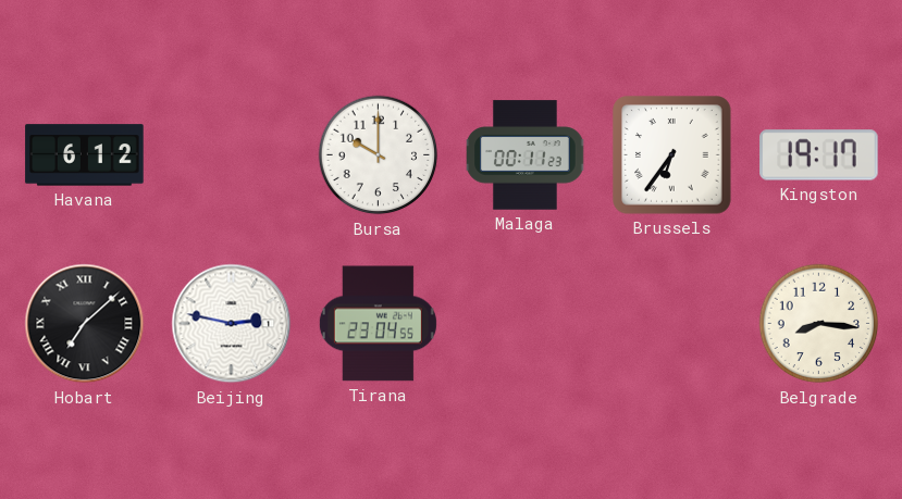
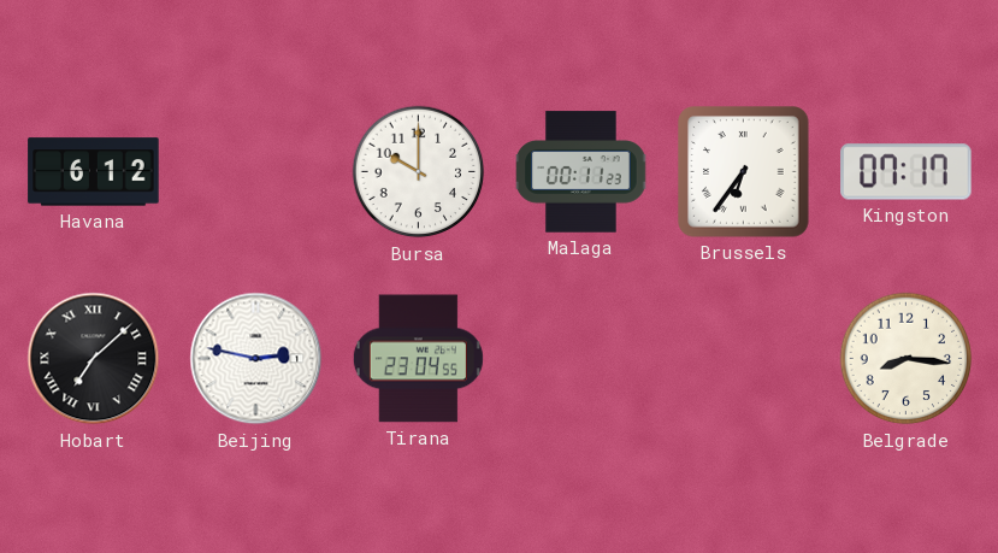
Kingston: 19:17 -> 07:17 (907, 172)
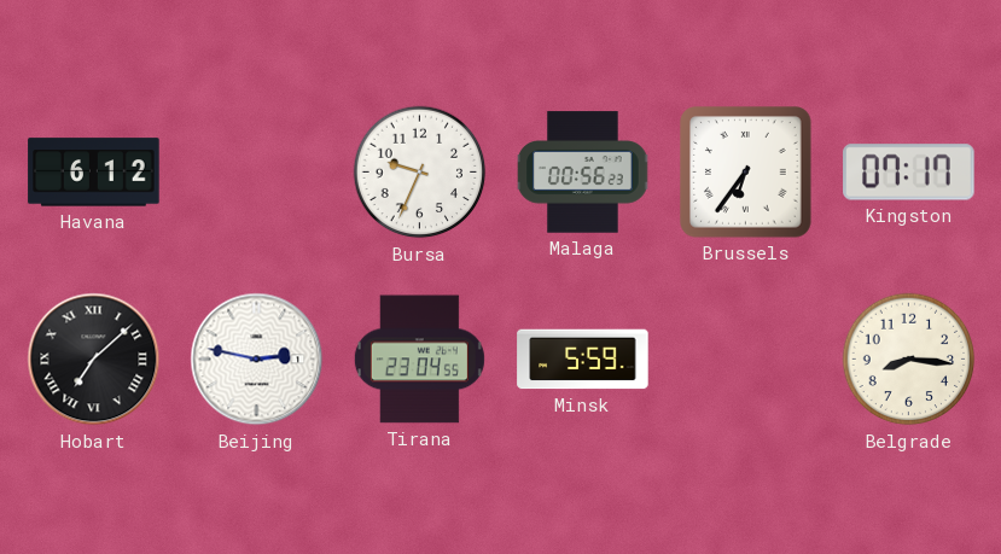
Bursa: 10:00 -> 9:34 (420, 173)
Malaga: 00:11 -> 00:56 (583, 173)
Minsk: none -> 5:59 (583, 360)
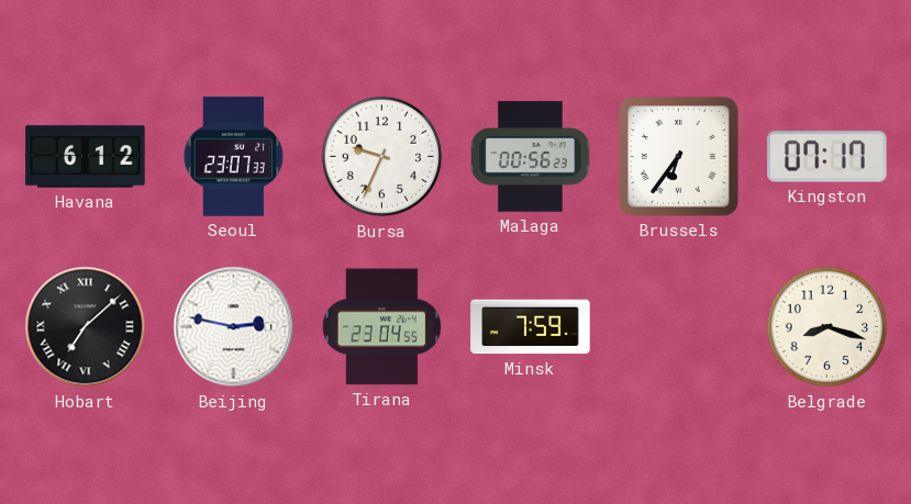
Seoul: none -> 23:07 (234, 157)
Minsk: 5:59 -> 7:59 (531, 327)
Belgrade: 8:16 -> 8:18 (827, 327)
